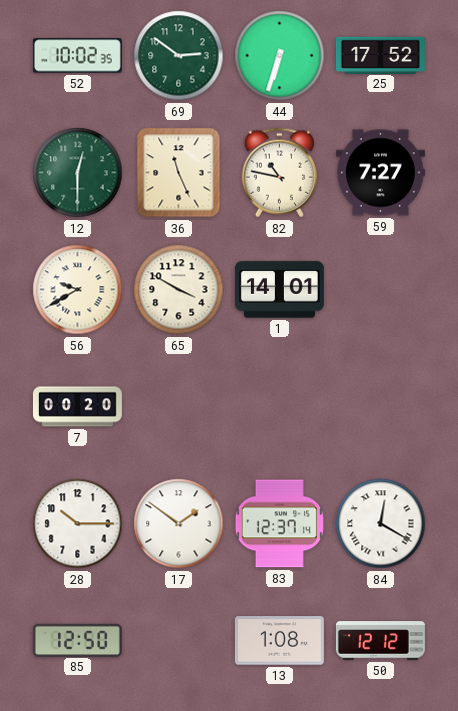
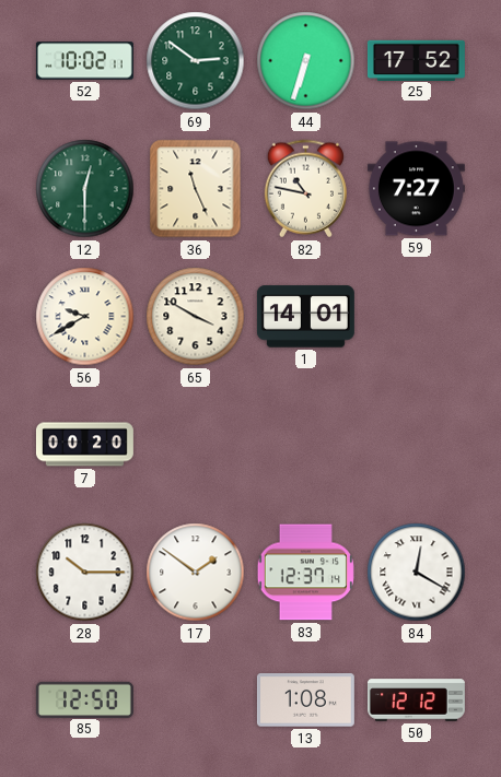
52: 10:02:35 -> 10:02:11 (84, 61)
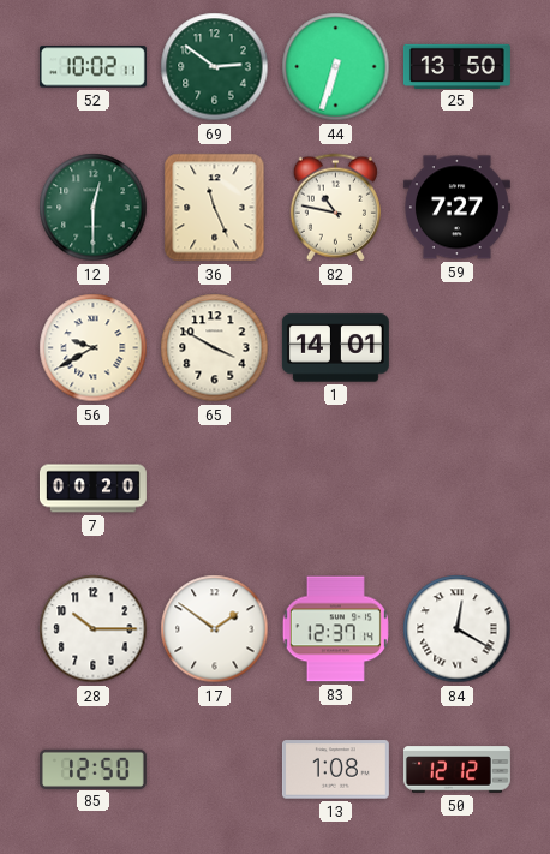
25: 17:52 -> 13:50 (456, 66)
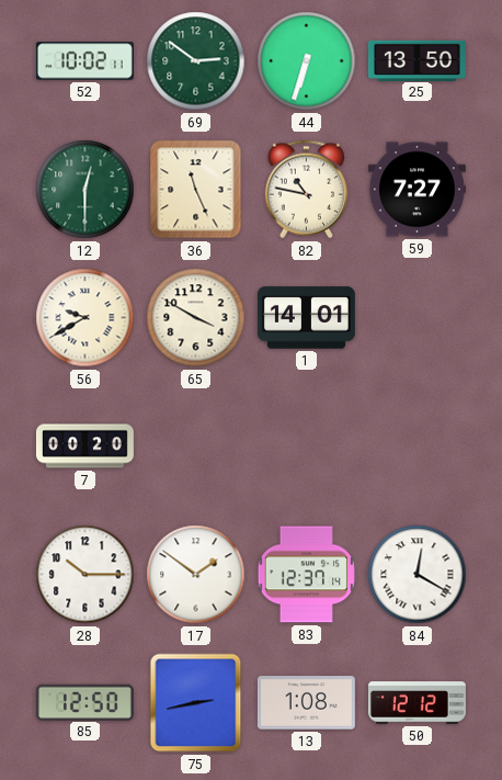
75: none -> 2:43 (196, 703)
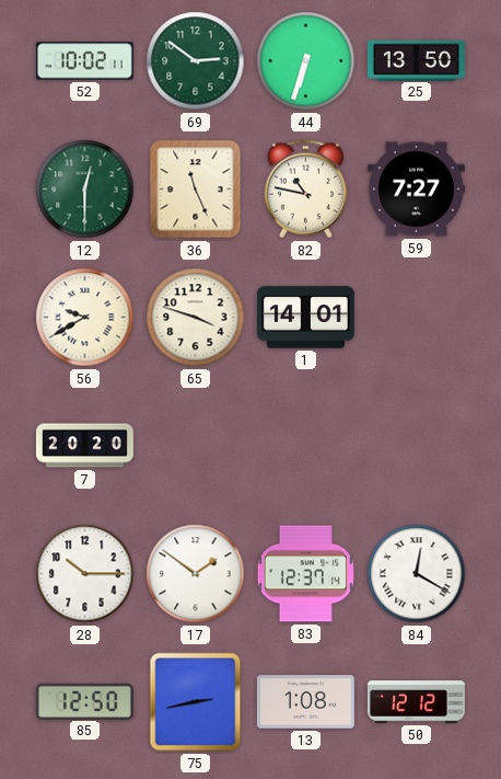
65: 3:50 -> 3:48 (196, 318)
7: 00:20 -> 20:20 (84, 446)
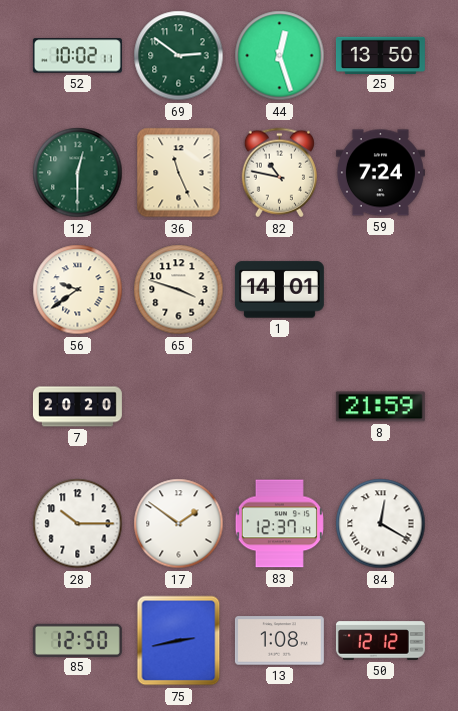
44: 6:33 -> 12:27 (280, 56)
59: 7:27 -> 7:24 (380, 173)
56: 9:40 -> 9:39 (78, 290)
8: none -> 21:59 (380, 407)
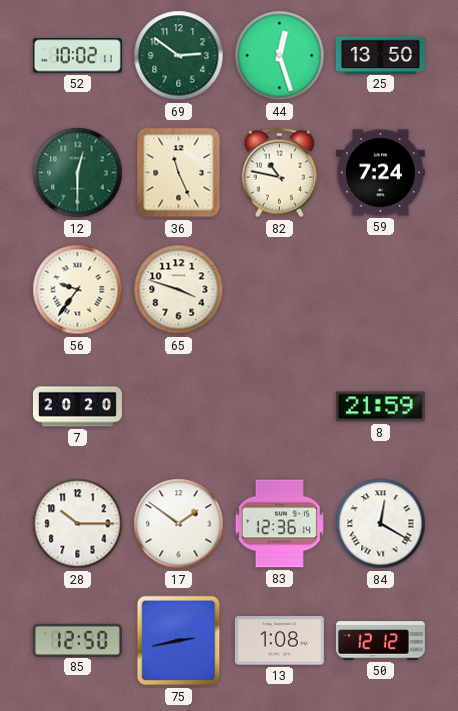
56: 9:39 -> 9:36 (78, 290)
1: 14:01 -> none (279, 290)
83: 12:37 -> 12:36 (279, 524)
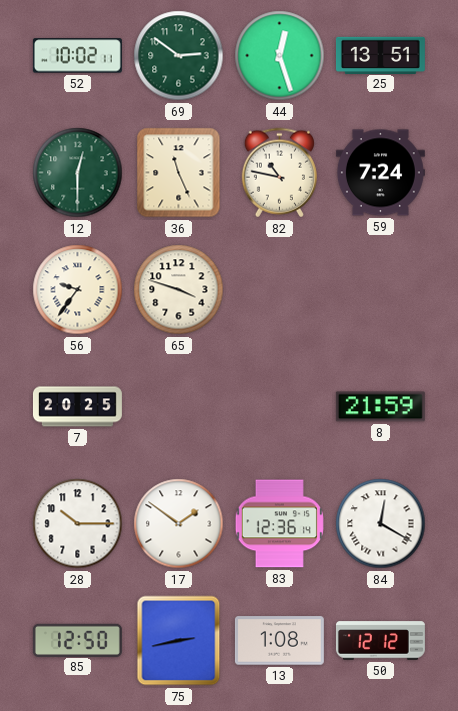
25: 13:50 -> 13:51 (380, 55)
7: 20:20 -> 20:25 (77, 407)
